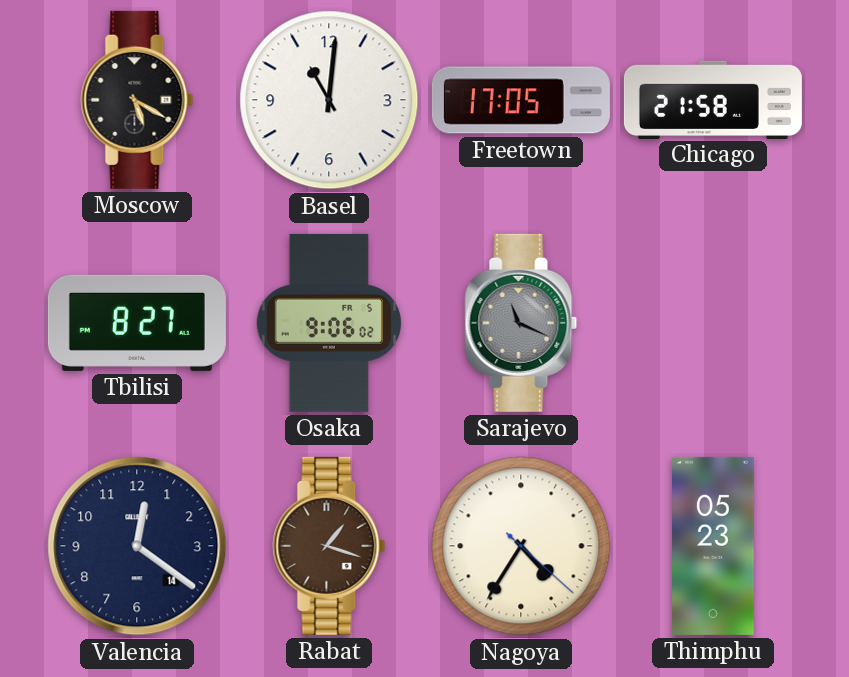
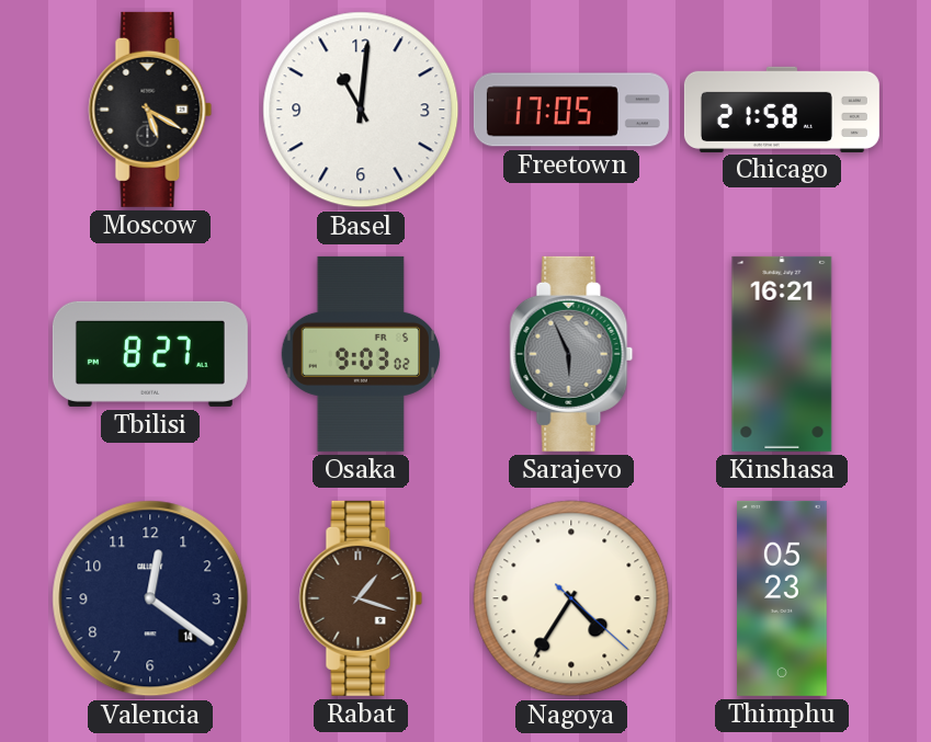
Osaka: 9:06 -> 9:03 (361, 354)
Sarajevo: 11:19 -> 5:56 (571, 354)
Kinshasa: none -> 16:21 (782, 354)
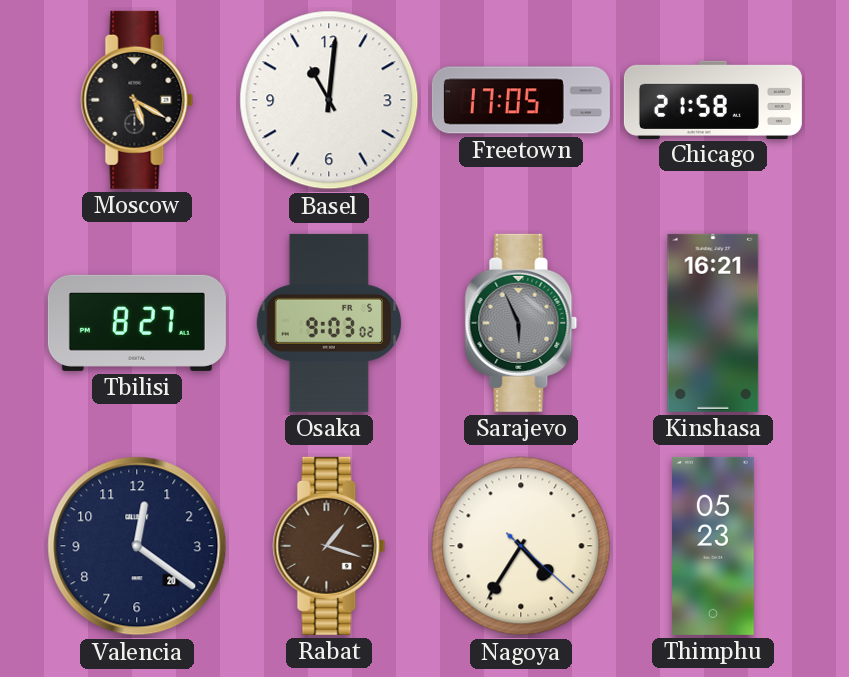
Valencia date: 14 -> 20 (137, 546)
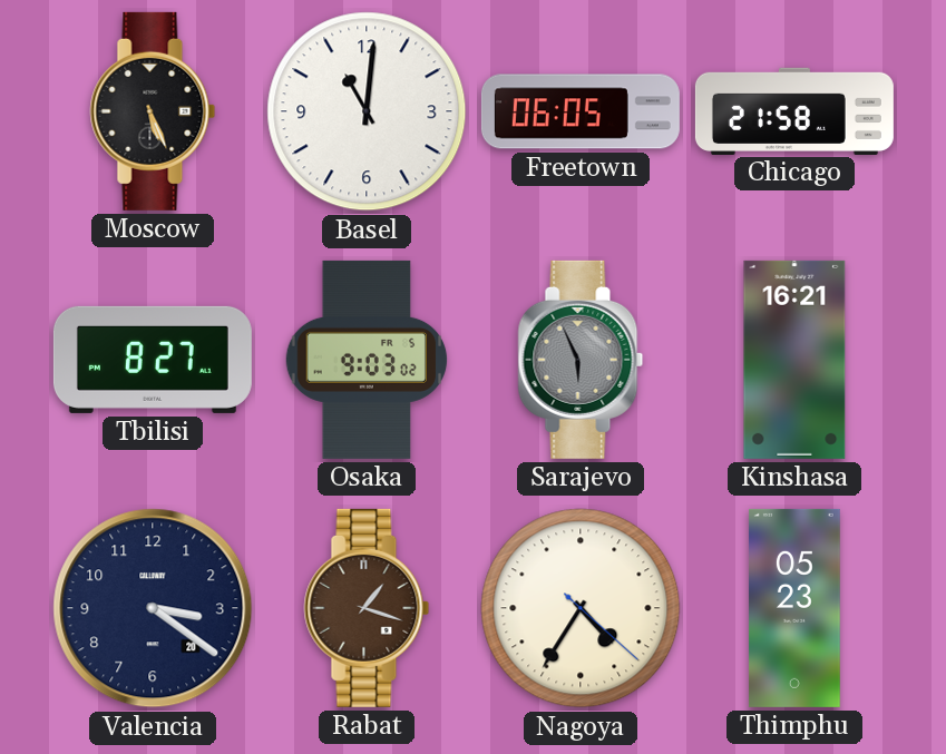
Moscow: 5:20 -> 5:26 (153, 111)
Freetown: 17:05 -> 06:05 (581, 111)
Valencia: 12:21 -> 3:21 (153, 608)
